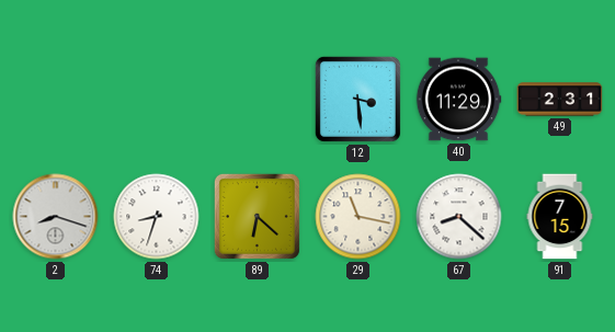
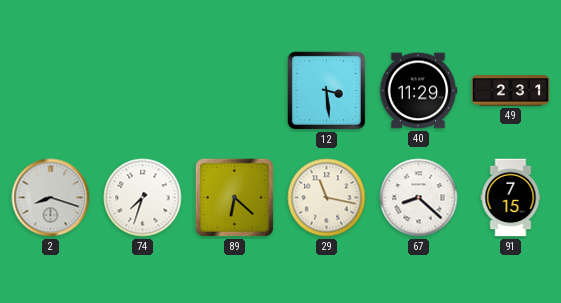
74: 8:33 -> 7:33 (143, 198)
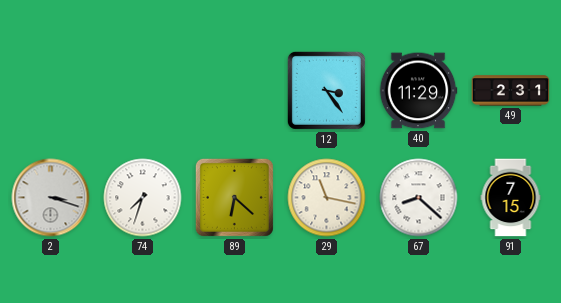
12: 3:29 -> 3:24 (326, 90)
2: 8:18 -> 3:18 (51, 198)
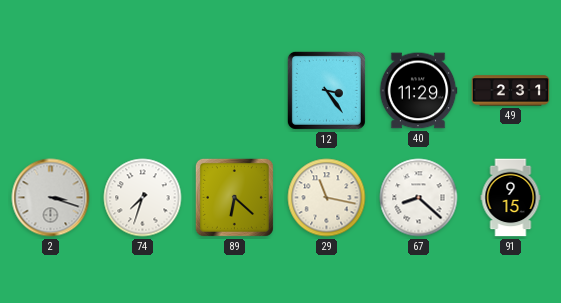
91: 7:15 -> 9:15 (511, 198)
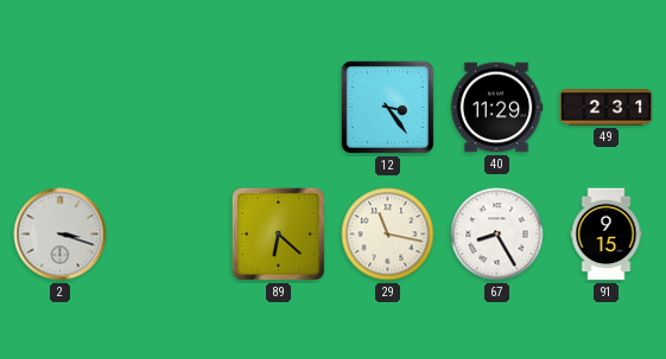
74: 7:33 -> none (143, 198)
67: 8:22 -> 8:25 (497, 235)
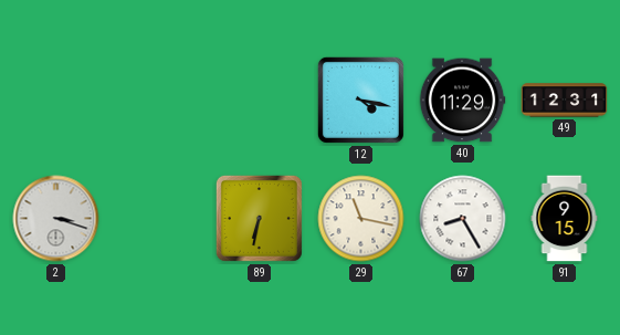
12: 3:24 -> 4:17 (360, 100)
49: 2:31 -> 12:31 (565, 101)
89: 6:22 -> 6:32 (259, 218)
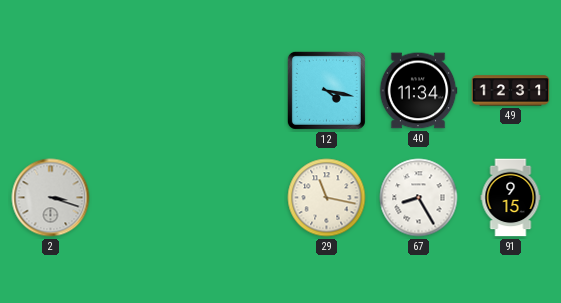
40: 11:29 -> 11:34 (418, 91)
89: 6:32 -> none (259, 218)
